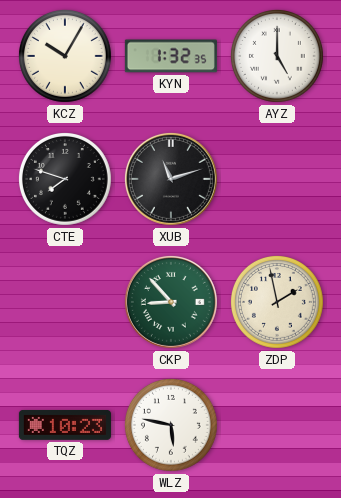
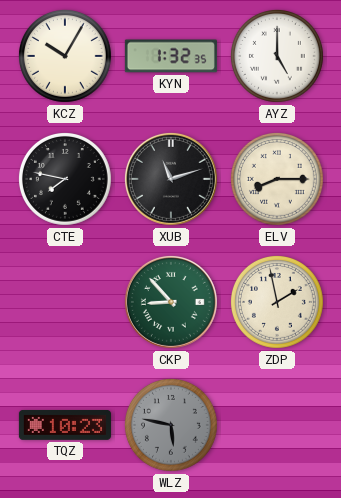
CTE: 7:48 -> 7:47 (65, 179)
ELV: none -> 8:15 (277, 179)
WLZ dial: white -> grey (171, 425)
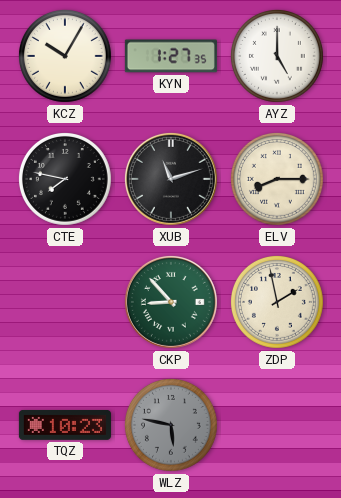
KYN: 1:32 -> 1:27 (171, 56)
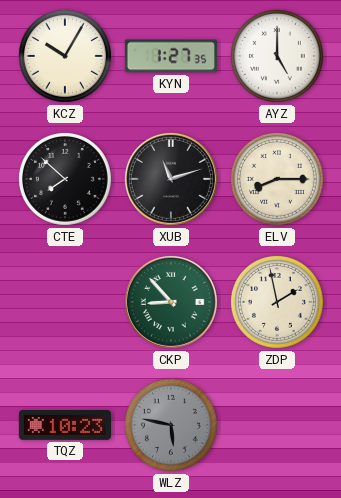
CTE: 7:47 -> 7:52 (65, 179)
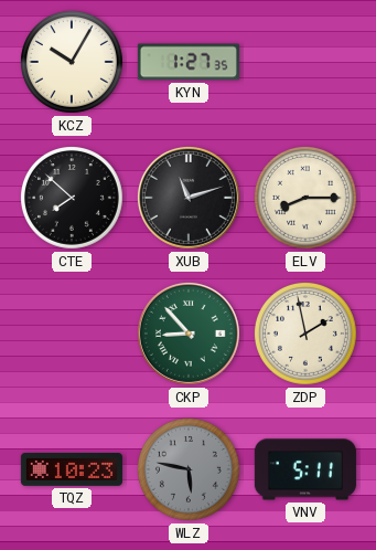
AYZ: 5:00 -> none (277, 56)
VNV: none -> 5:11 (305, 469)
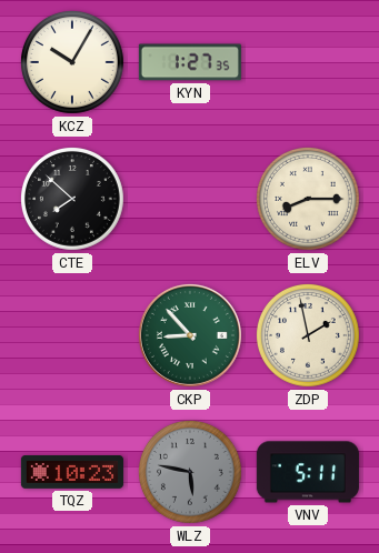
XUB: 11:12 -> none (189, 198)
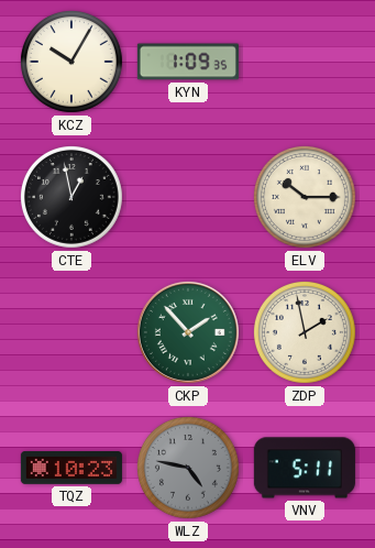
KYN: 1:27 -> 1:09 (188, 62)
CTE: 7:52 -> 12:58 (71, 197)
ELV: 8:15 -> 10:15 (305, 197)
CKP: 8:53 -> 1:53 (188, 332)
WLZ: 5:47 -> 4:47 (188, 468)
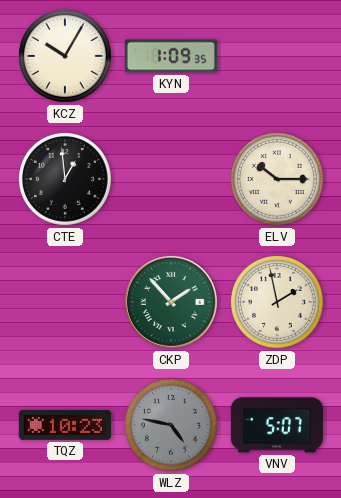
CTE: 12:58 -> 12:59 (65, 179)
VNV: 5:11 -> 5:07 (277, 425)
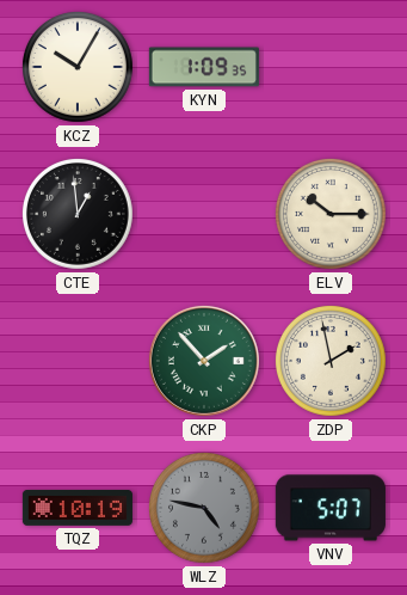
TQZ: 10:23 -> 10:19 (78, 509)
